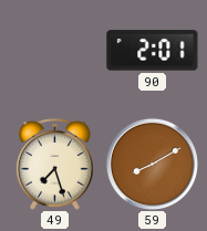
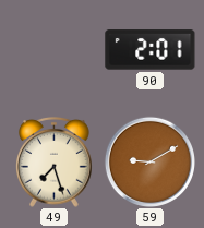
59: 8:10 -> 9:10 (149, 161)
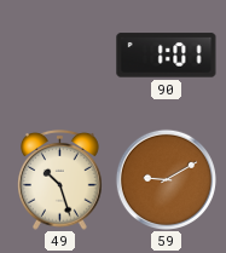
90: 2:01 -> 1:01 (167, 56)
49: 7:27 -> 10:27 (60, 179)
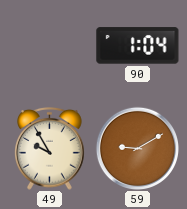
90: 1:01 -> 1:04 (138, 46)
49: 10:27 -> 9:55 (50, 148)
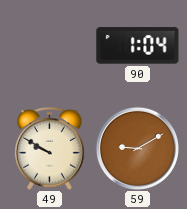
49: 9:55 -> 9:50 (50, 148)
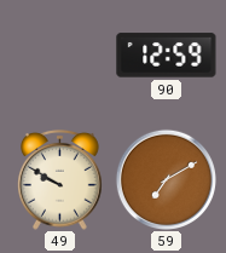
90: 1:04 -> 12:59 (167, 56)
59: 9:10 -> 7:10 (166, 179)
